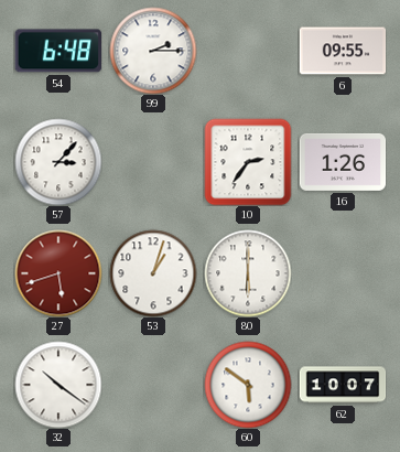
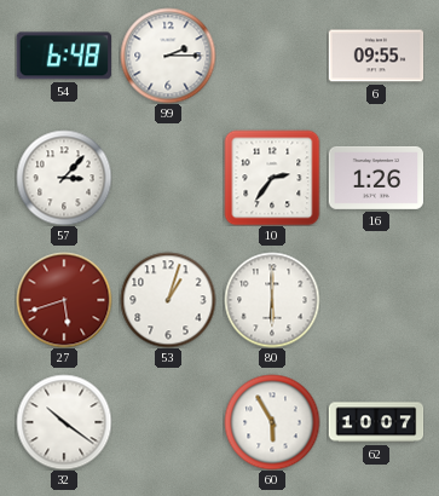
60: 5:51 -> 5:55 (272, 422)
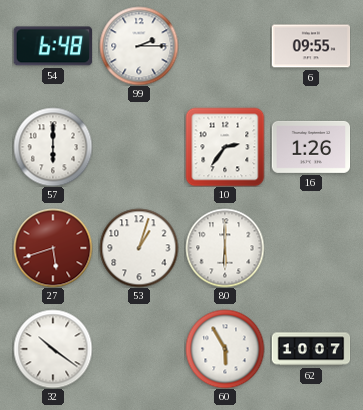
57: 3:07 -> 6:00 (53, 147)
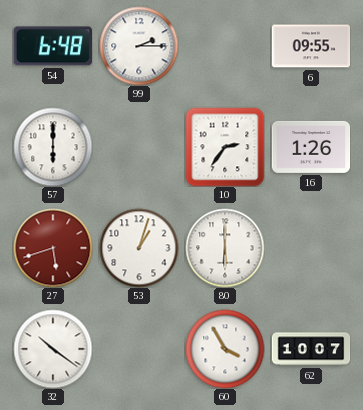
60: 5:55 -> 3:55 (225, 349)
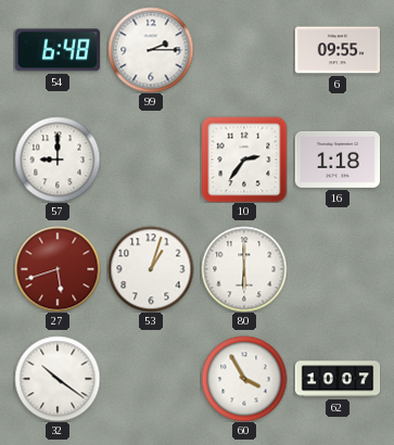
57: 6:00 -> 9:00 (58, 160)
16: 1:26 -> 1:18 (338, 160)
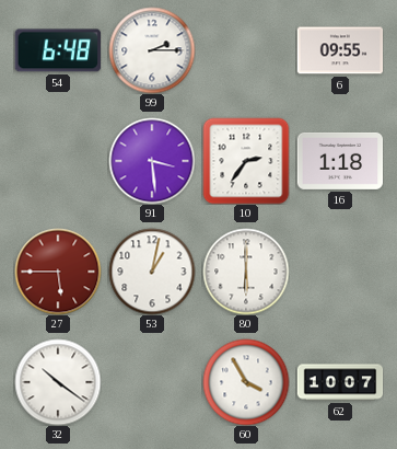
57: 9:00 -> none (58, 160)
91: none -> 3:29 (152, 161)
27: 5:42 -> 5:45 (58, 272)
53: 1:03 -> 1:02 (152, 272)
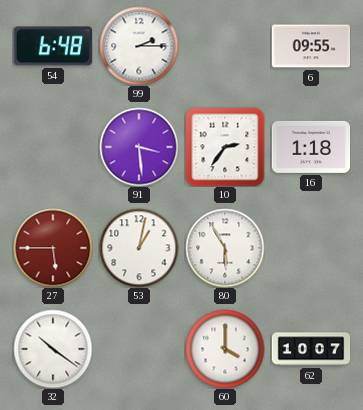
80: 6:00 -> 5:55 (225, 248)
60: 3:55 -> 4:00 (225, 349)
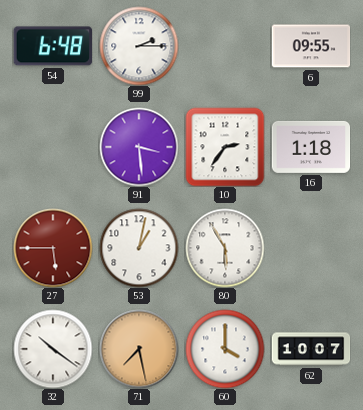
71: none -> 7:28 (139, 349)
